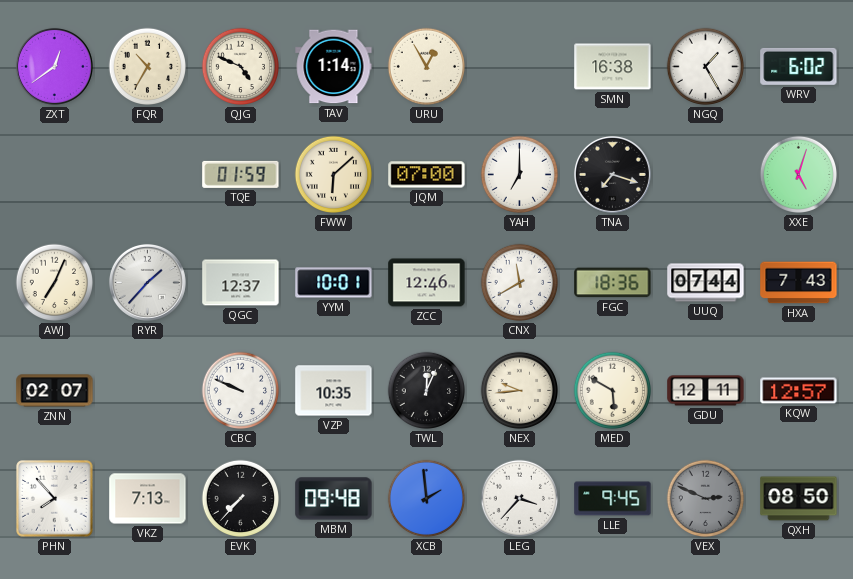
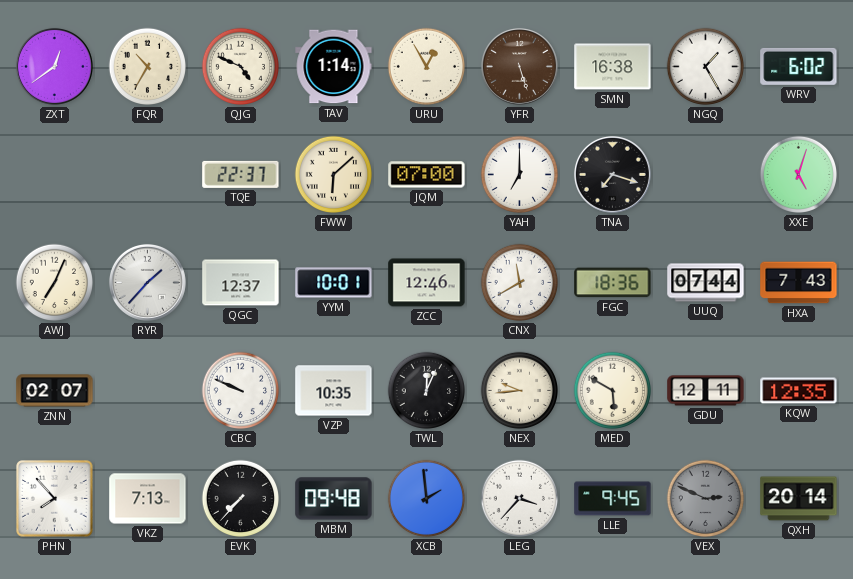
YFR: none -> 5:27 (519, 66)
TQE: 01:59 -> 22:37 (241, 174)
KQW: 12:57 -> 12:35 (799, 391)
QXH: 08:50 -> 20:14 (799, 499)
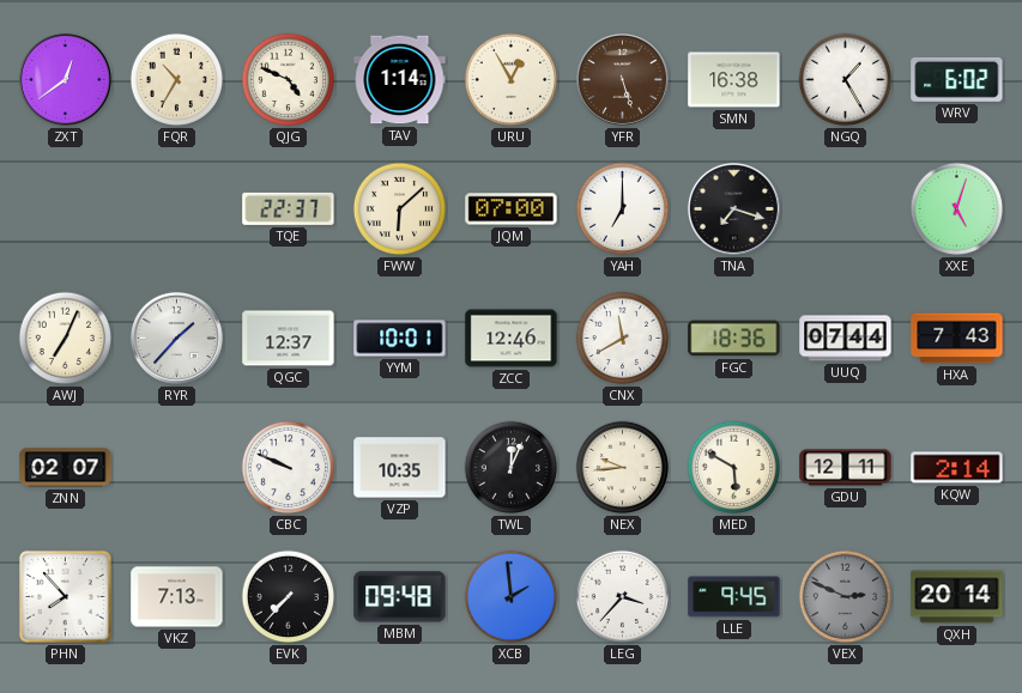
KQW: 12:35 -> 2:14 (957, 468)
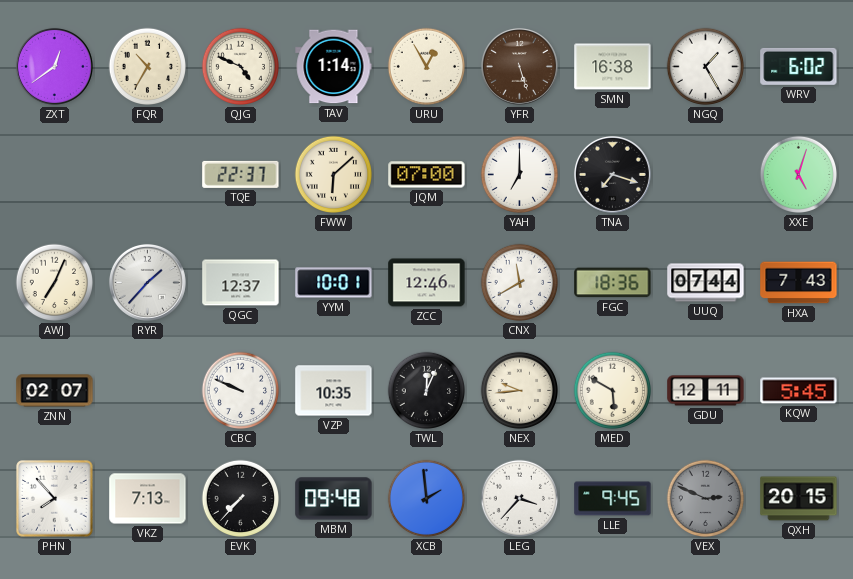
KQW: 2:14 -> 5:45 (799, 391)
QXH: 20:14 -> 20:15 (799, 499)
